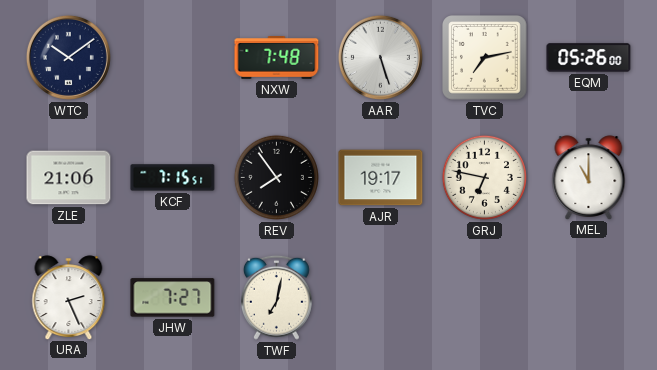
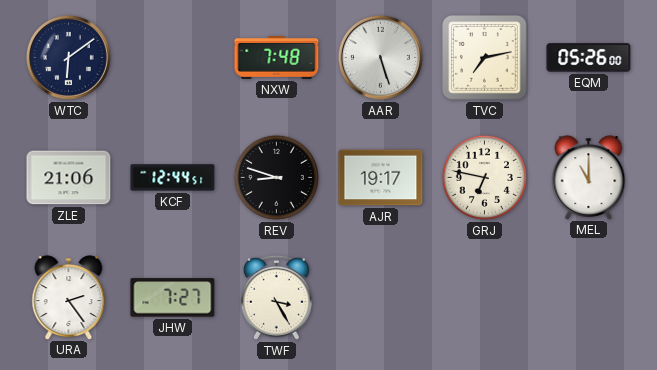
WTC: 10:09 -> 6:09 (68, 57)
KCF: 7:15 -> 12:44 (173, 178)
REV: 7:54 -> 8:48 (276, 177)
URA: 2:26 -> 2:24 (69, 297)
TWF: 7:02 -> 3:25 (276, 297)
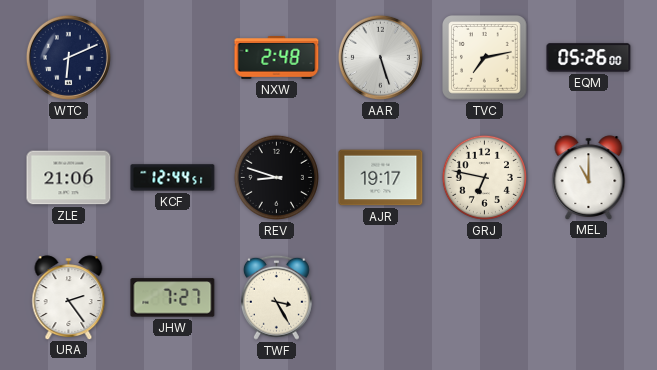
WTC: 6:09 -> 6:11 (68, 57)
NXW: 7:48 -> 2:48 (277, 58)
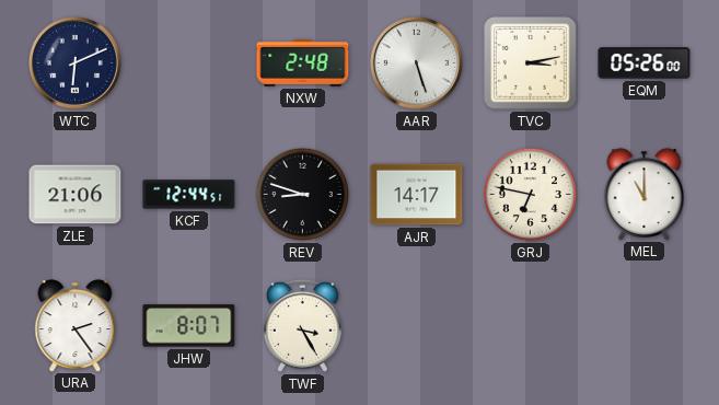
TVC: 7:13 -> 3:13 (531, 63)
AJR: 19:17 -> 14:17 (417, 195)
JHW: 7:27 -> 8:07 (189, 326)
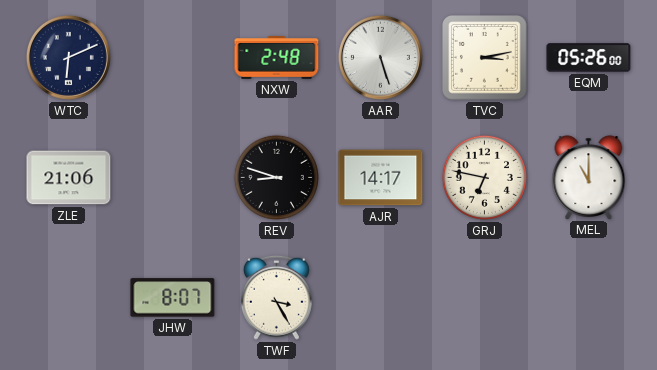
KCF: 12:44 -> none (189, 195)
URA: 2:24 -> none (76, 325)
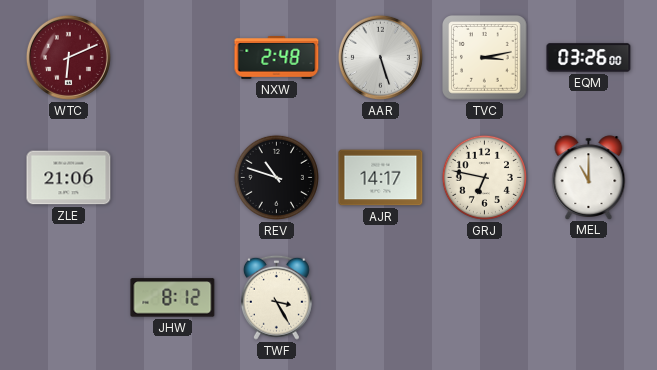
WTC dial: navy -> burgundy (68, 57)
EQM: 05:26 -> 03:26 (589, 58)
REV: 8:48 -> 10:48 (276, 177)
JHW: 8:07 -> 8:12 (173, 298)
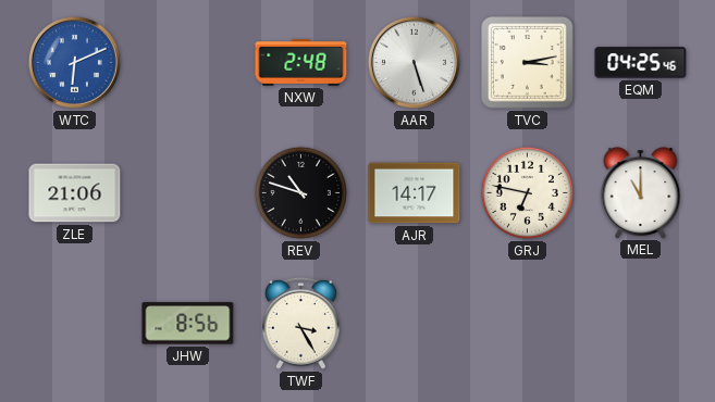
WTC dial: burgundy -> blue (74, 62)
EQM: 03:26 -> 04:25 (641, 63)
JHW: 8:12 -> 8:56 (188, 324)
